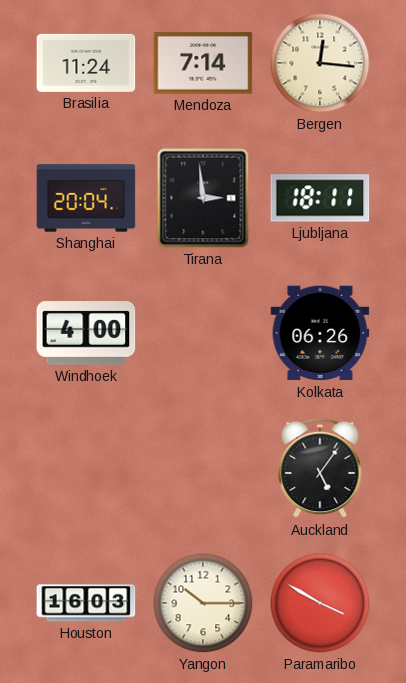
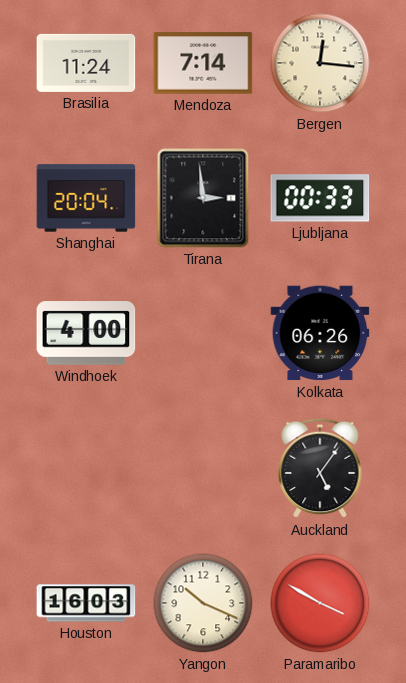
Ljubljana: 18:11 -> 00:33 (320, 198)
Yangon: 10:15 -> 10:19 (203, 603)
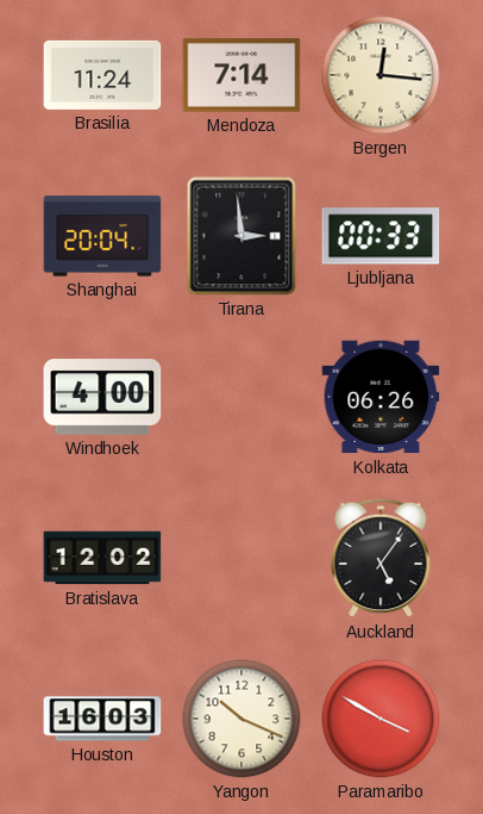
Bratislava: none -> 12:02 (102, 558)
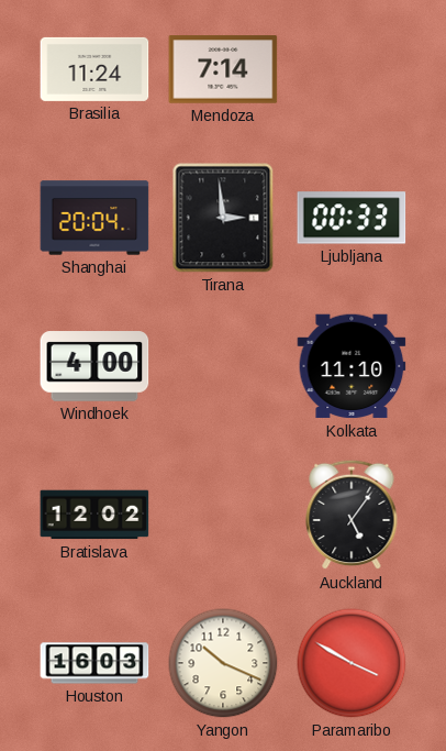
Bergen: 12:16 -> none (381, 75)
Kolkata: 06:26 -> 11:10 (352, 366)
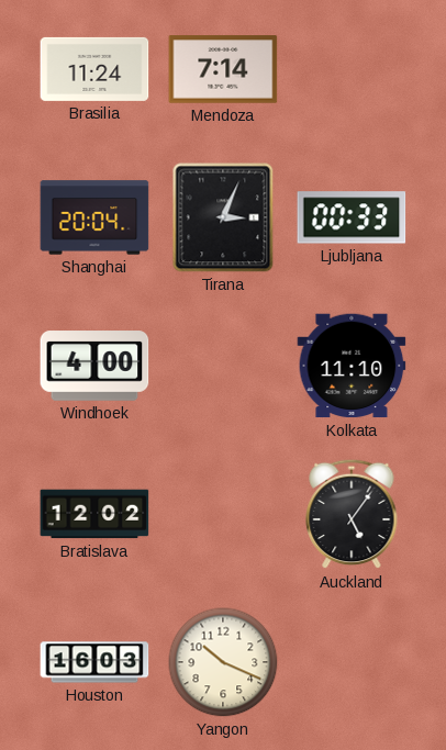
Tirana: 2:59 -> 3:04 (223, 217)
Paramaribo: 3:50 -> none (352, 663)
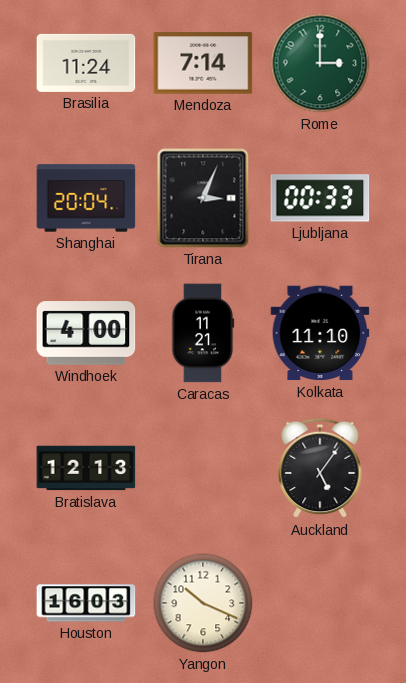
Rome: none -> 3:00 (320, 63)
Caracas: none -> 11:21 (203, 333)
Bratislava: 12:02 -> 12:13 (86, 468)
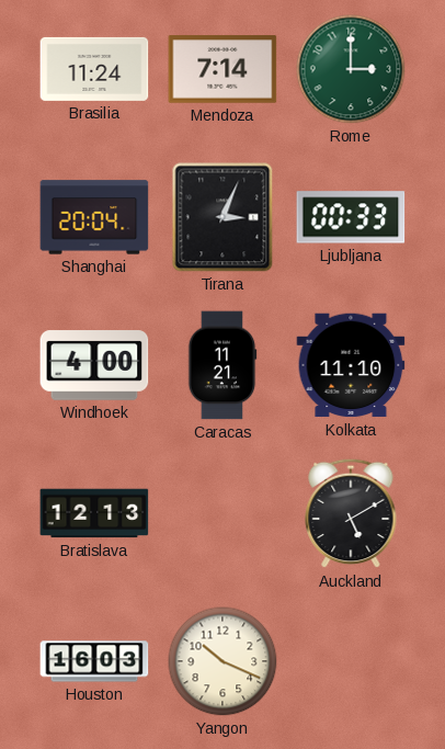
Auckland: 5:06 -> 5:10 (351, 513)
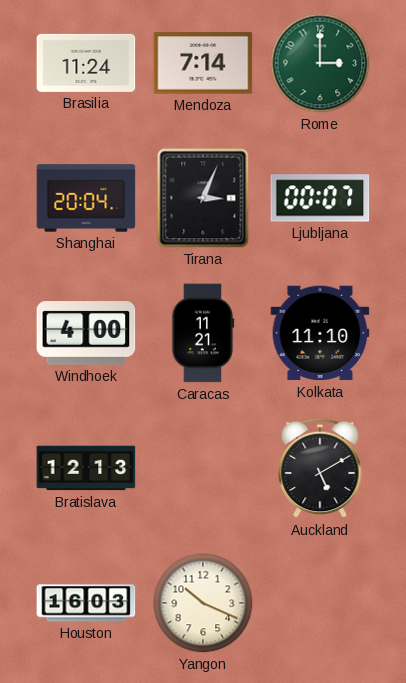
Ljubljana: 00:33 -> 00:07 (320, 198)
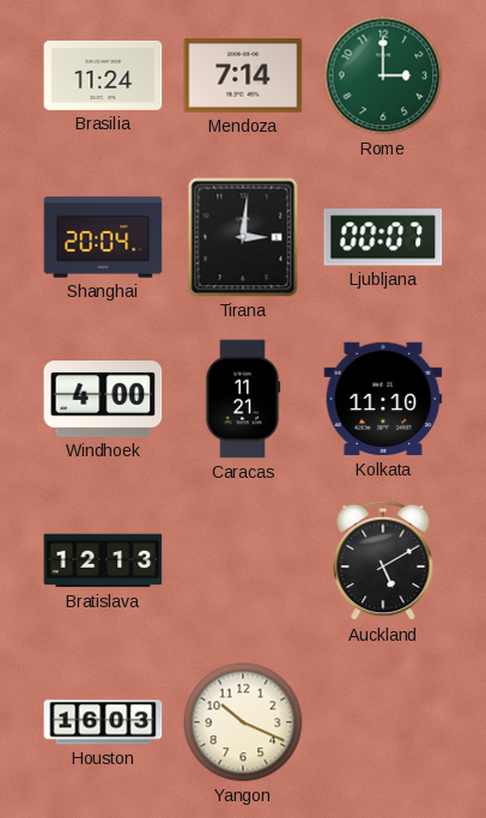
Tirana: 3:04 -> 3:01 (243, 237)
